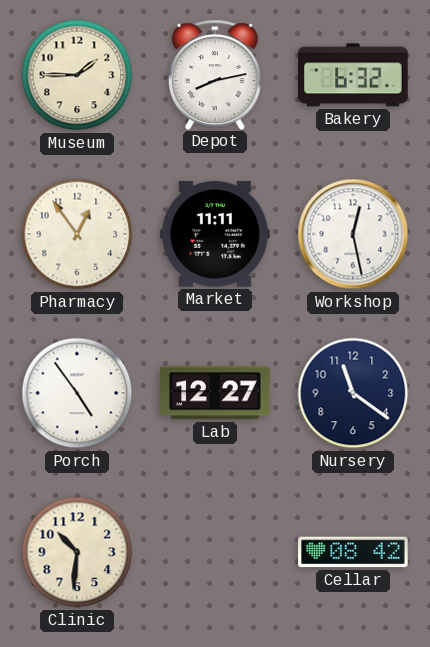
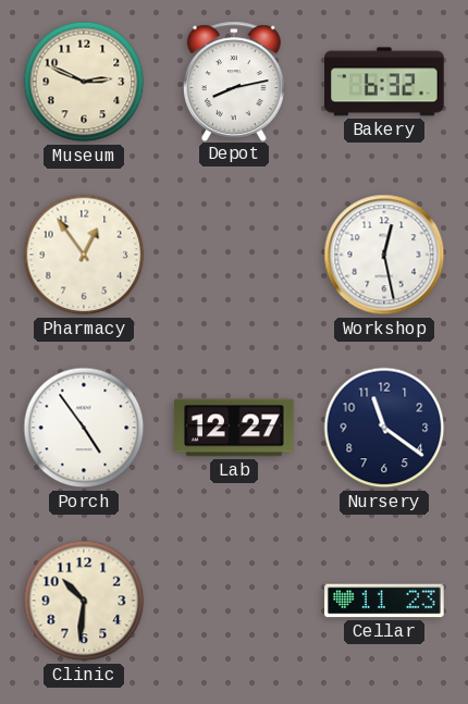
Museum: 1:45 -> 2:49 (84, 82)
Market: 11:11 -> none (215, 234)
Cellar: 08:42 -> 11:23 (384, 601)
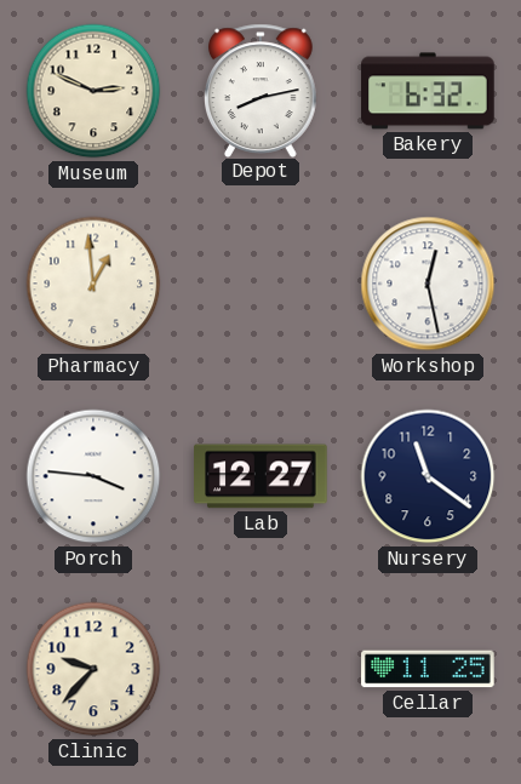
Pharmacy: 12:54 -> 12:59 (93, 284)
Porch: 4:54 -> 3:46 (93, 476)
Clinic: 10:31 -> 9:37 (93, 669)
Cellar: 11:23 -> 11:25 (428, 669)
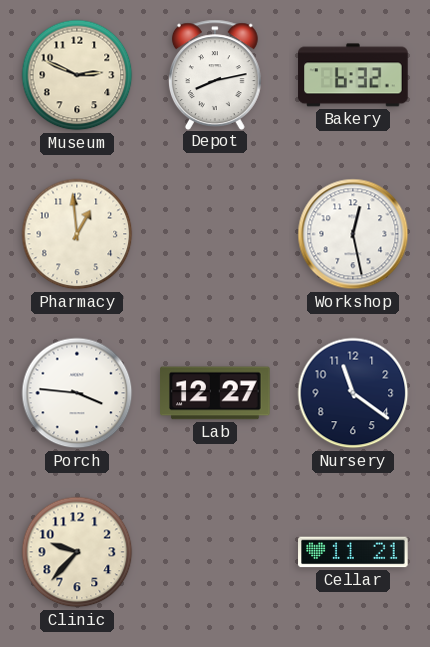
Cellar: 11:25 -> 11:21 (353, 552)
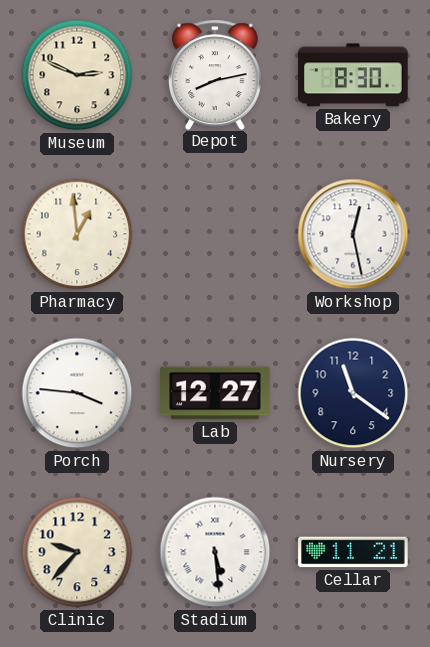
Bakery: 6:32 -> 8:30 (353, 75)
Stadium: none -> 5:29 (215, 552)
